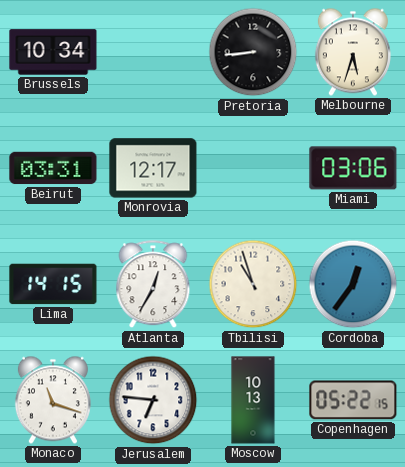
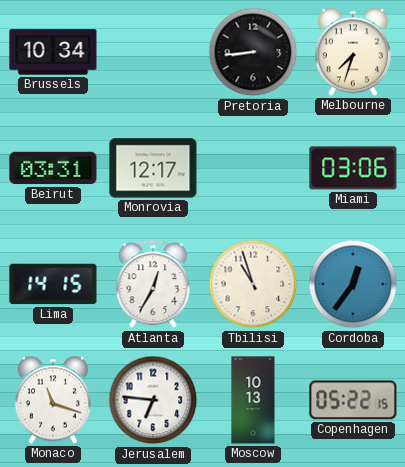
Melbourne: 5:33 -> 7:33 (353, 52)
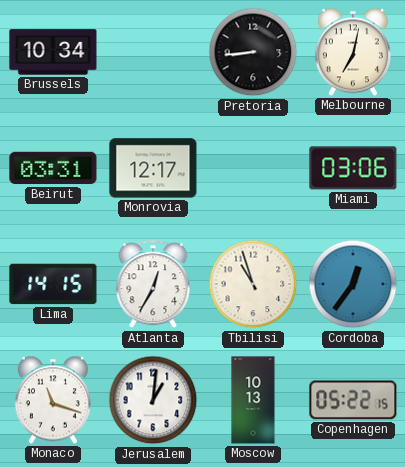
Melbourne: 7:33 -> 7:02 (353, 52)
Jerusalem: 6:46 -> 1:01 (153, 400)
